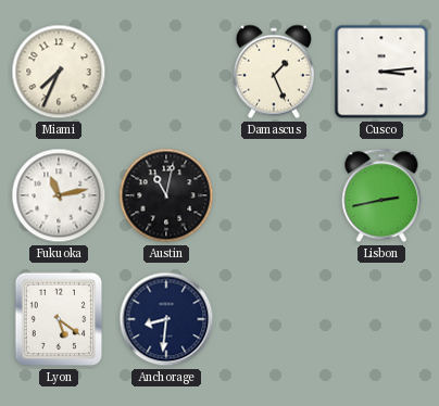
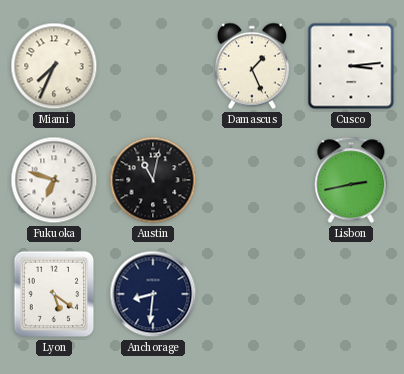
Fukuoka: 11:13 -> 6:48 (54, 180)
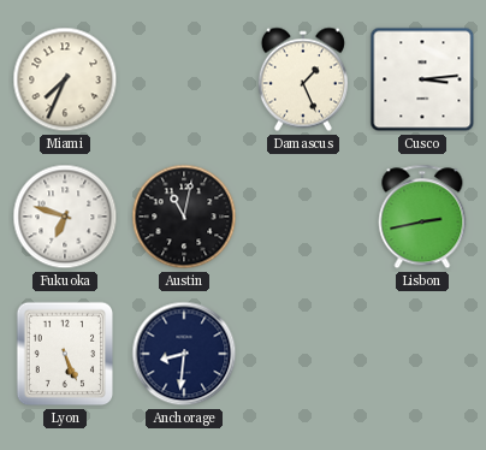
Lyon: 5:21 -> 5:26 (65, 354)
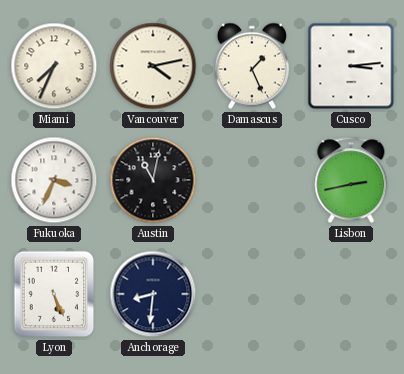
Vancouver: none -> 4:13 (153, 66)
Fukuoka: 6:48 -> 3:34 (54, 180)
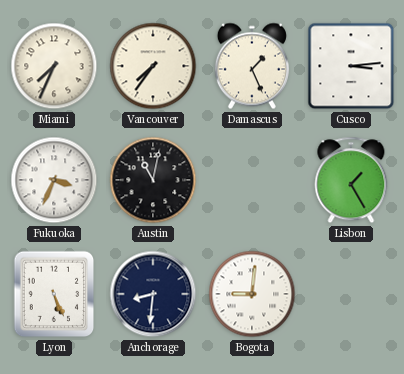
Vancouver: 4:13 -> 7:36 (153, 66)
Lisbon: 2:43 -> 1:25 (351, 180)
Bogota: none -> 9:01 (252, 294)
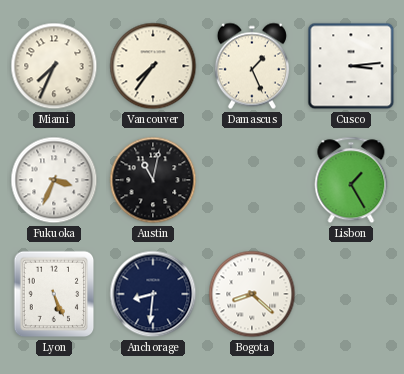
Bogota: 9:01 -> 8:22 (252, 294)
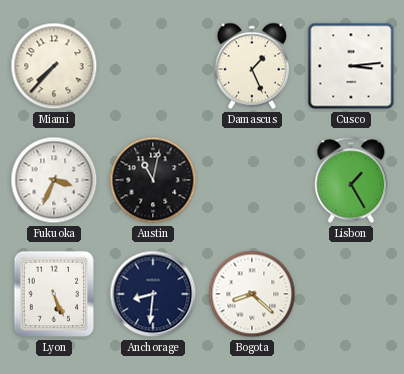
Miami: 7:34 -> 7:37 (54, 66)
Vancouver: 7:36 -> none (153, 66)
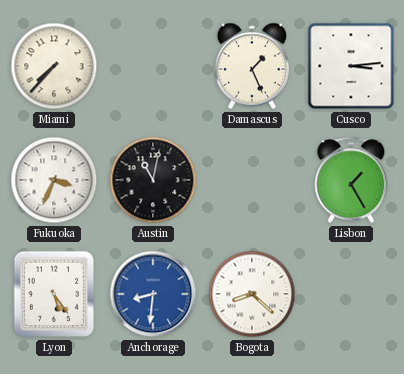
Lyon: 5:26 -> 5:24 (54, 294)
Anchorage dial: navy -> blue (153, 294)
